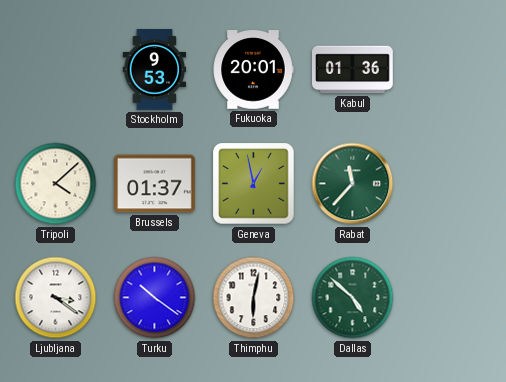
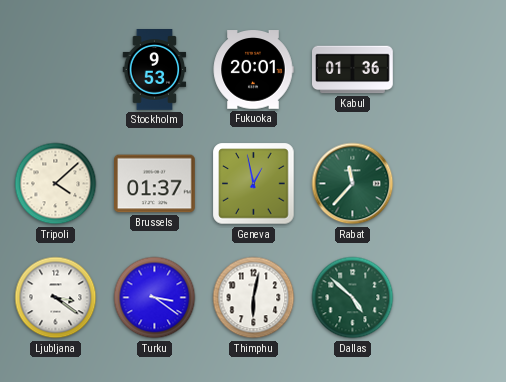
Turku: 10:21 -> 3:21 (155, 298)
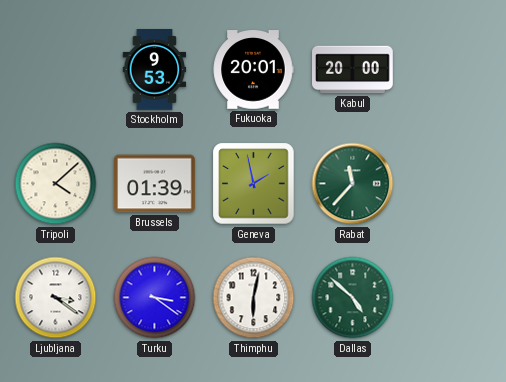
Kabul: 01:36 -> 20:00 (353, 70)
Brussels: 01:37 -> 01:39 (155, 184)
Geneva: 12:58 -> 1:58 (254, 184)
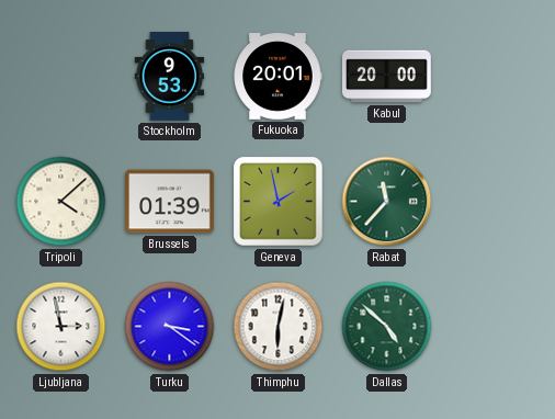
Ljubljana: 3:21 -> 2:58 (61, 327)
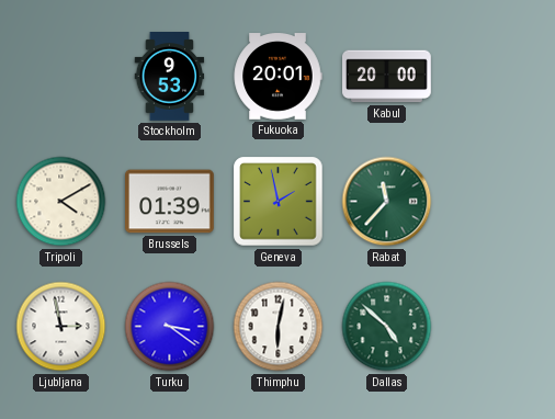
Tripoli: 4:08 -> 4:10 (61, 202)
